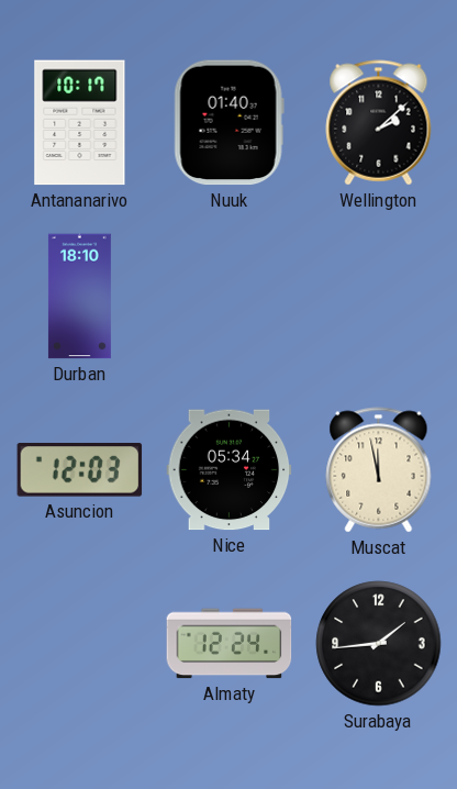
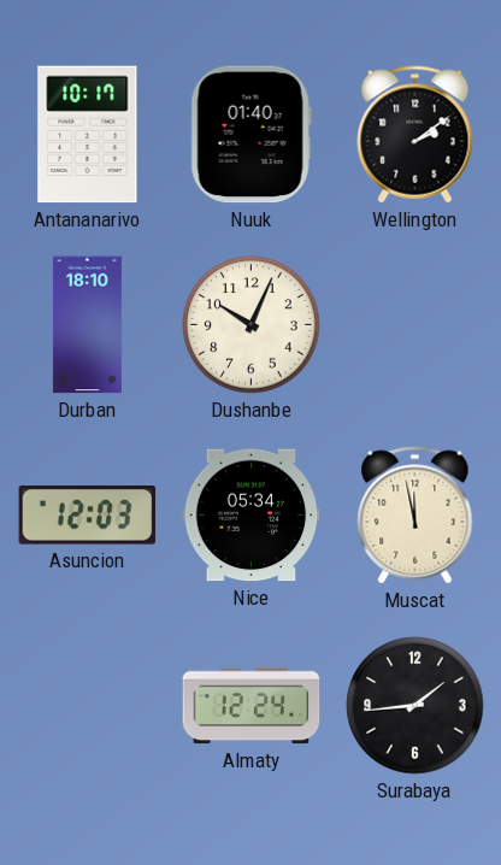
Wellington: 2:08 -> 2:09 (415, 135)
Dushanbe: none -> 10:04 (252, 325)
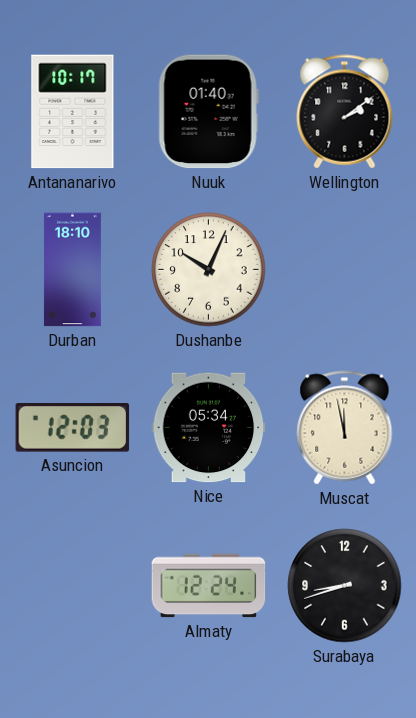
Surabaya: 1:44 -> 8:42 (345, 586)
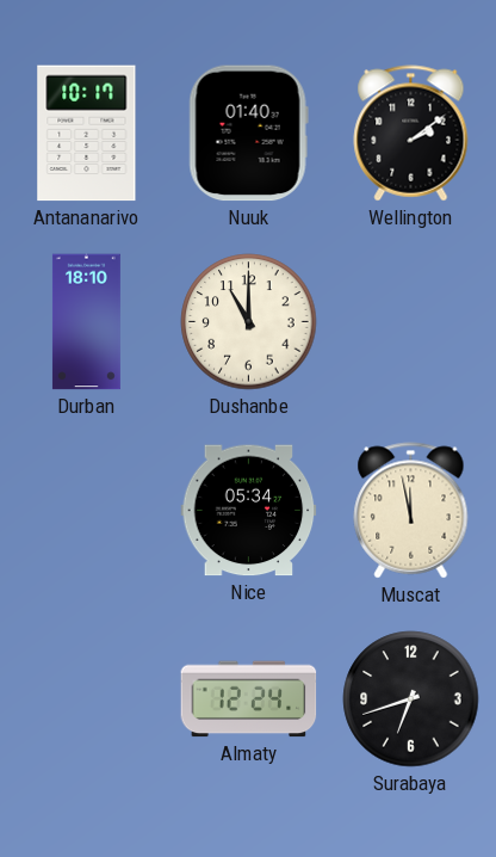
Dushanbe: 10:04 -> 11:00 (249, 322)
Asuncion: 12:03 -> none (73, 428)
Surabaya: 8:42 -> 6:42 (411, 699)
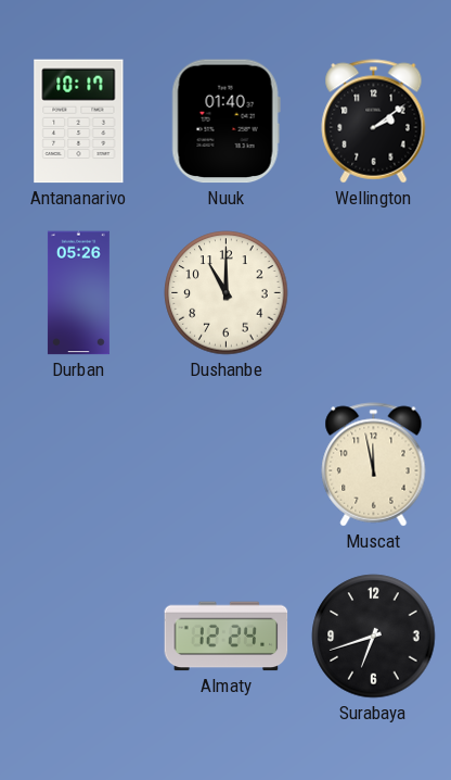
Durban: 18:10 -> 05:26 (78, 293)
Nice: 05:34 -> none (249, 511)
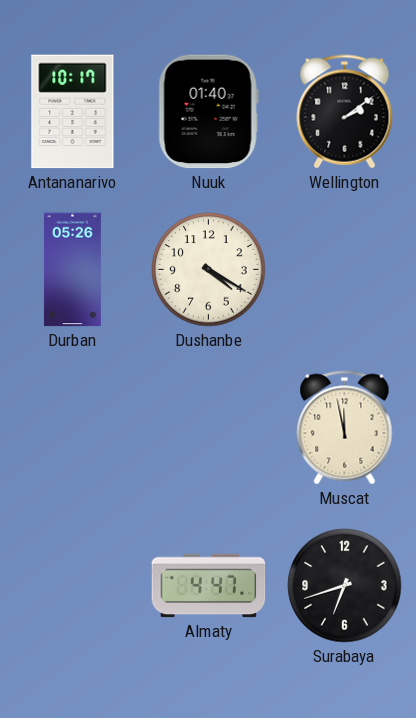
Dushanbe: 11:00 -> 4:20 (209, 270)
Almaty: 12:24 -> 4:47 (209, 586)
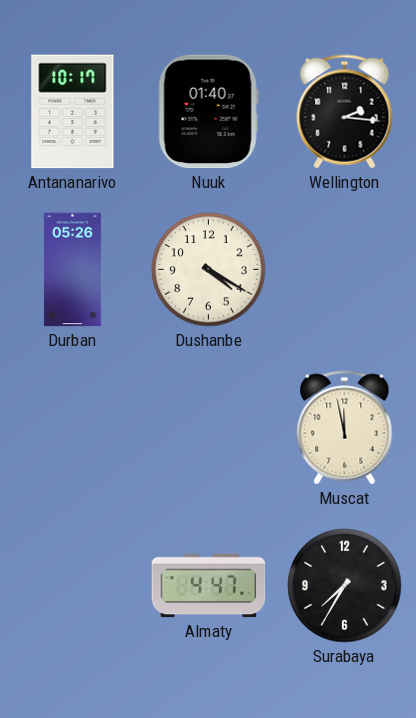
Wellington: 2:09 -> 2:16 (345, 112)
Surabaya: 6:42 -> 7:35 (345, 586)
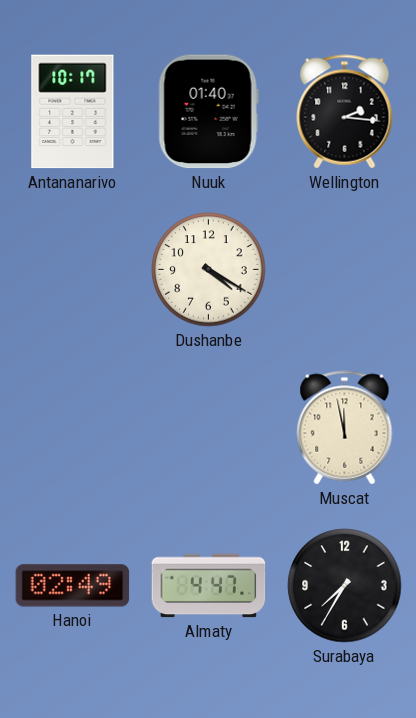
Durban: 05:26 -> none (72, 270)
Hanoi: none -> 02:49 (73, 586)
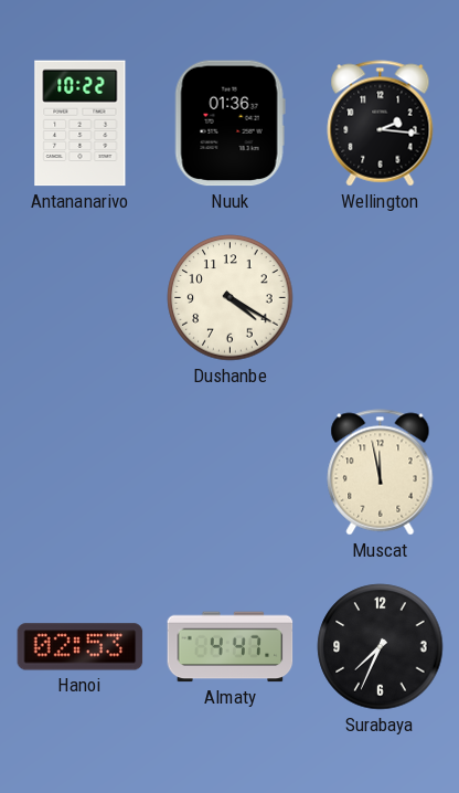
Antananarivo: 10:17 -> 10:22 (81, 124)
Nuuk: 01:40 -> 01:36 (229, 124)
Hanoi: 02:49 -> 02:53 (81, 647)
Surabaya: 7:35 -> 7:34 (381, 647)
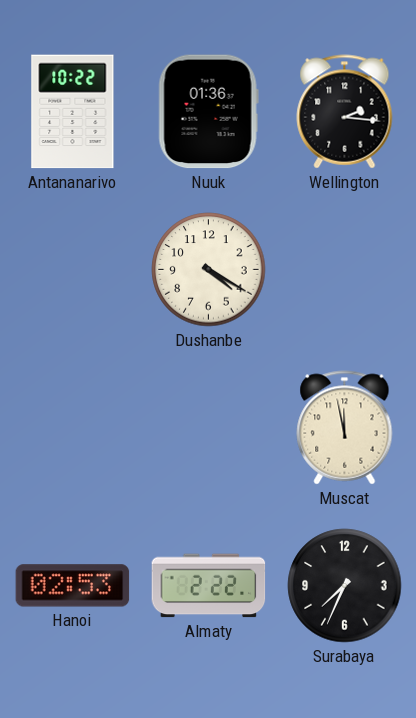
Almaty: 4:47 -> 2:22 (209, 586)
